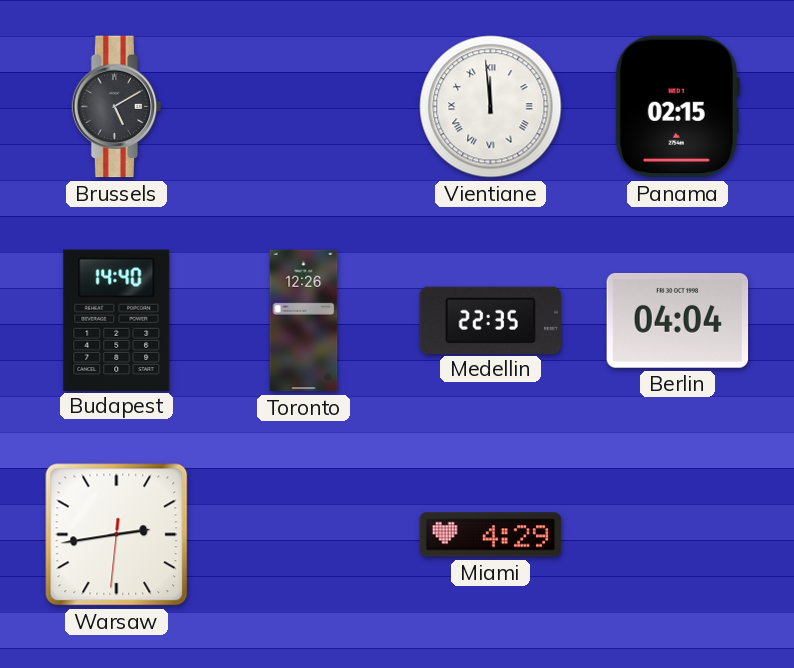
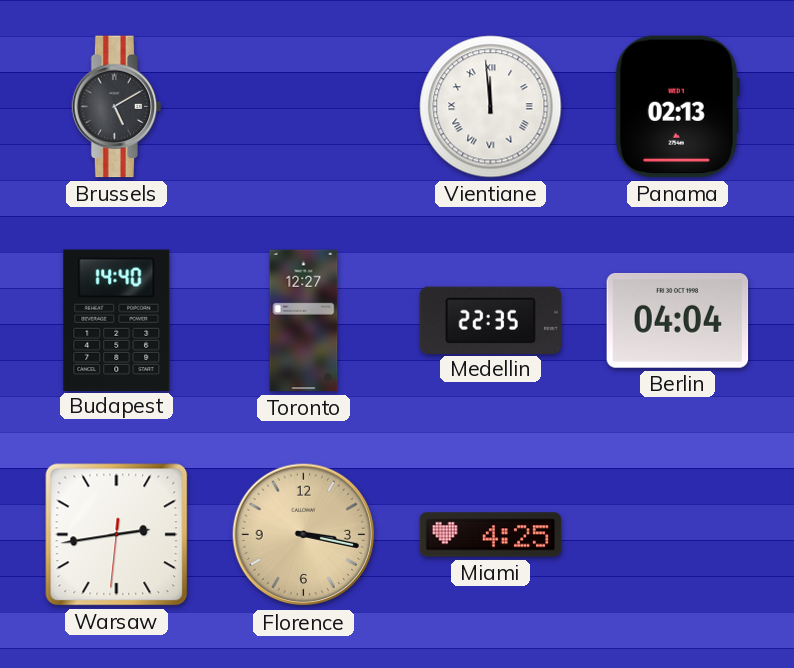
Panama: 02:15 -> 02:13 (677, 107)
Toronto: 12:26 -> 12:27 (304, 321)
Florence: none -> 3:17 (304, 535)
Miami: 4:29 -> 4:25 (491, 535)
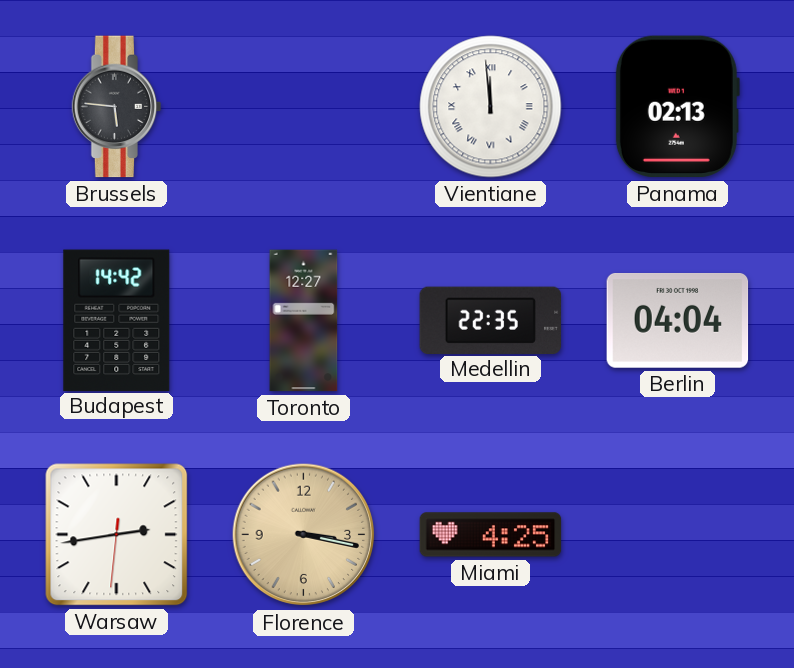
Brussels: 5:10 -> 5:46 (117, 107)
Budapest: 14:40 -> 14:42 (117, 320)
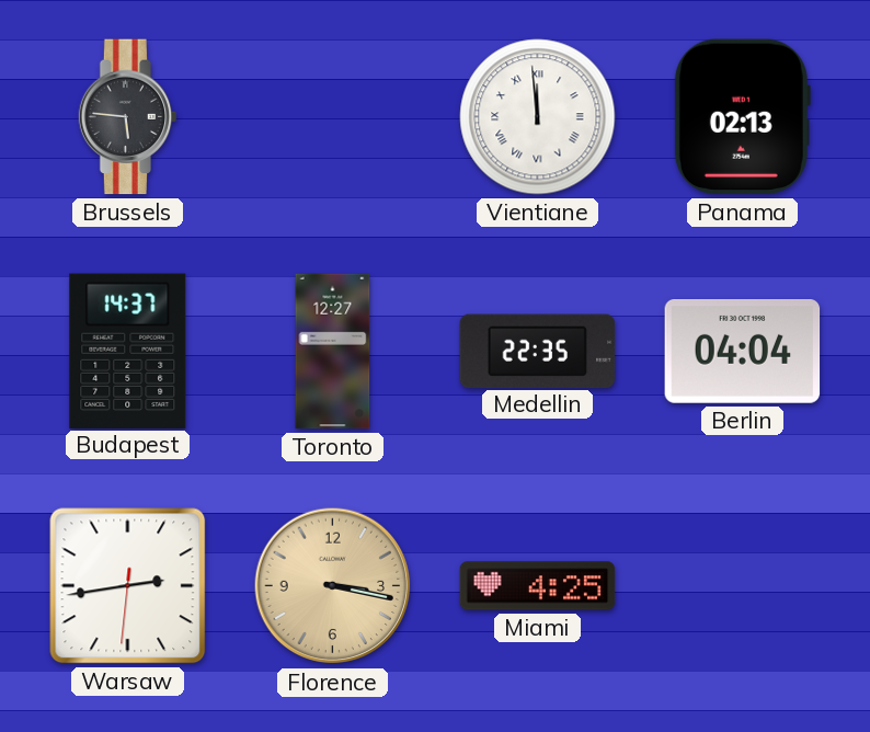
Budapest: 14:42 -> 14:37 (128, 351)
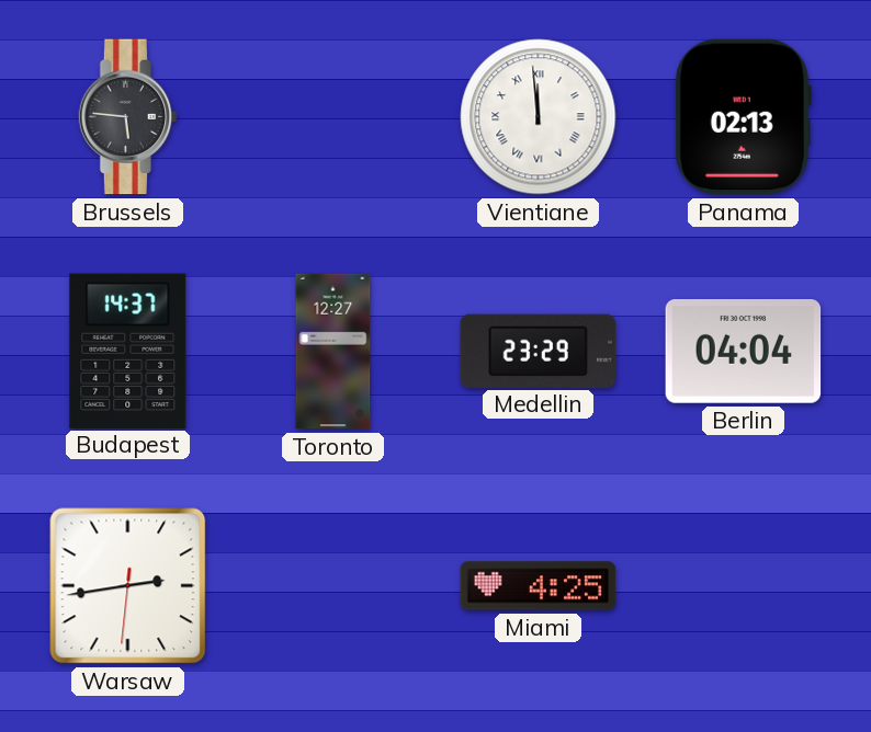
Medellin: 22:35 -> 23:29 (539, 351)
Florence: 3:17 -> none (333, 586)
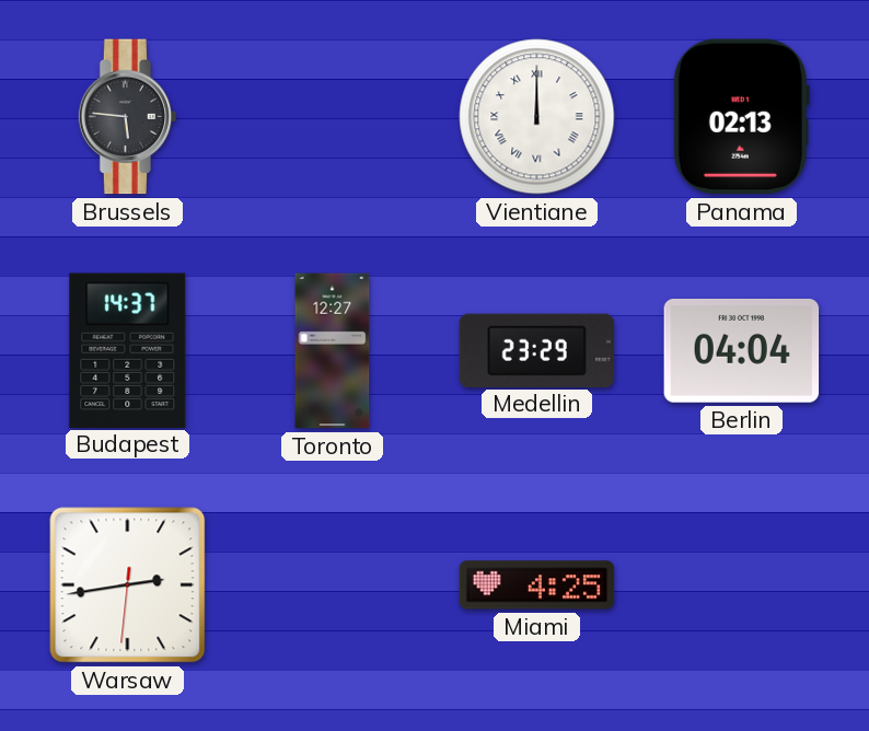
Vientiane: 11:59 -> 12:00 (537, 117)
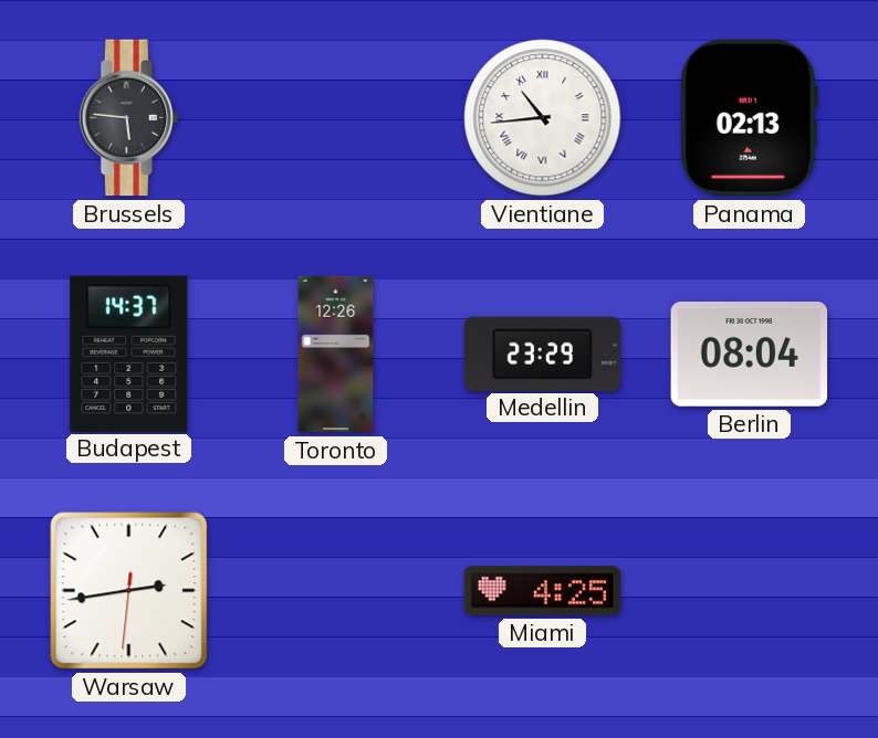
Vientiane: 12:00 -> 10:44 (543, 118)
Toronto: 12:27 -> 12:26 (336, 355)
Berlin: 04:04 -> 08:04 (750, 355)
